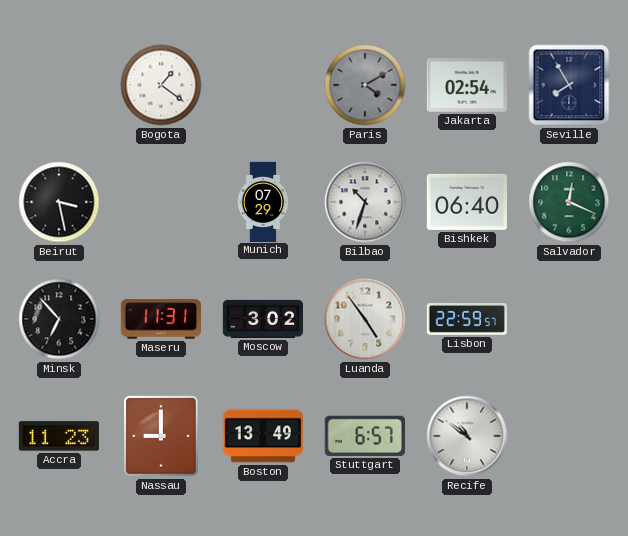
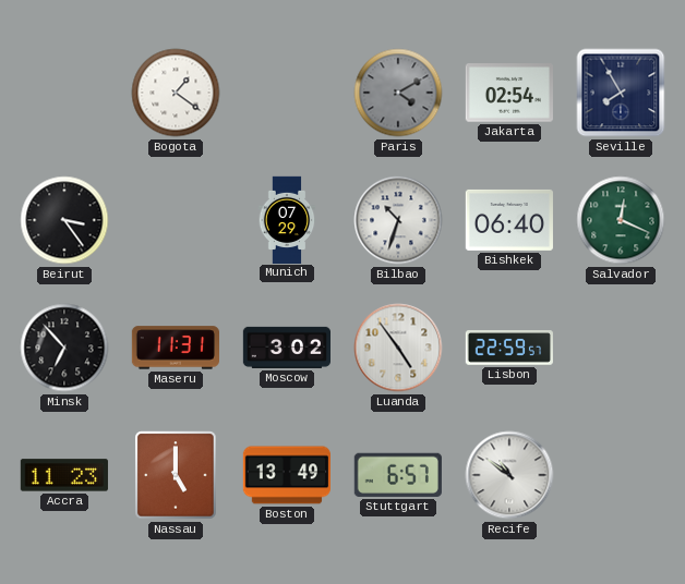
Beirut: 3:28 -> 3:24 (64, 220)
Nassau: 9:00 -> 5:00 (176, 475)
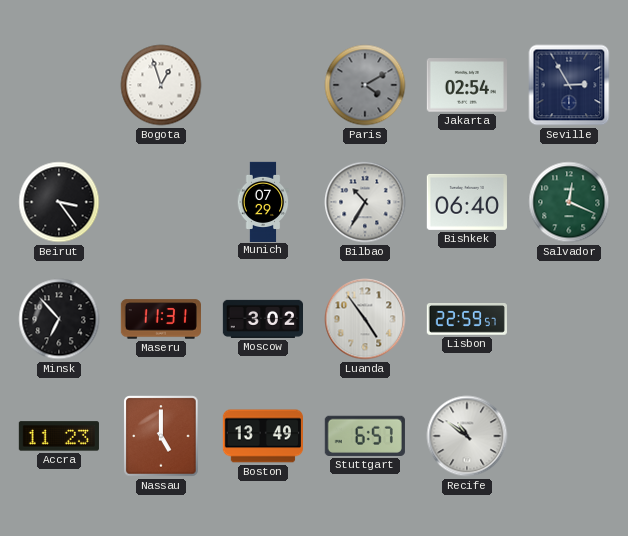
Bogota: 1:21 -> 12:57 (161, 85)
Seville: 7:55 -> 2:55 (569, 85)
Bilbao: 10:33 -> 10:35 (365, 202)
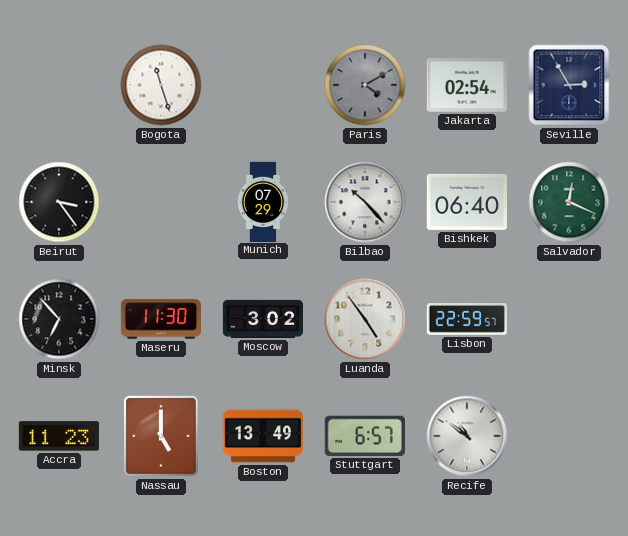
Bogota: 12:57 -> 11:27 (161, 85)
Bilbao: 10:35 -> 10:23 (365, 202)
Maseru: 11:31 -> 11:30 (160, 319)
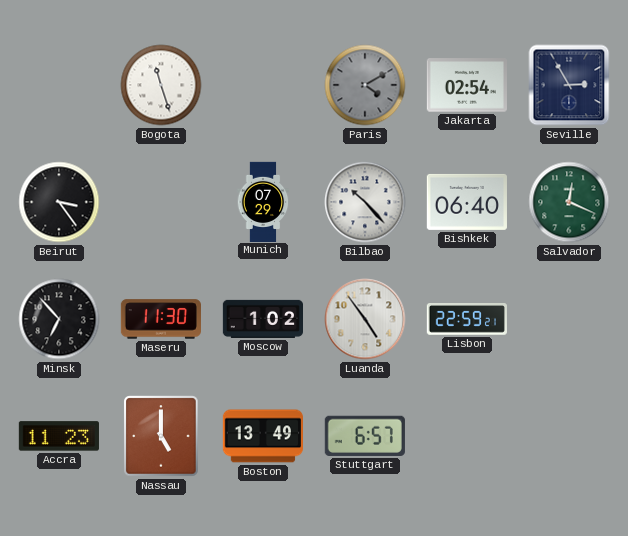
Moscow: 3:02 -> 1:02 (262, 319)
Lisbon: 22:59:57 -> 22:59:21 (467, 320)
Recife: 10:51 -> none (467, 436)
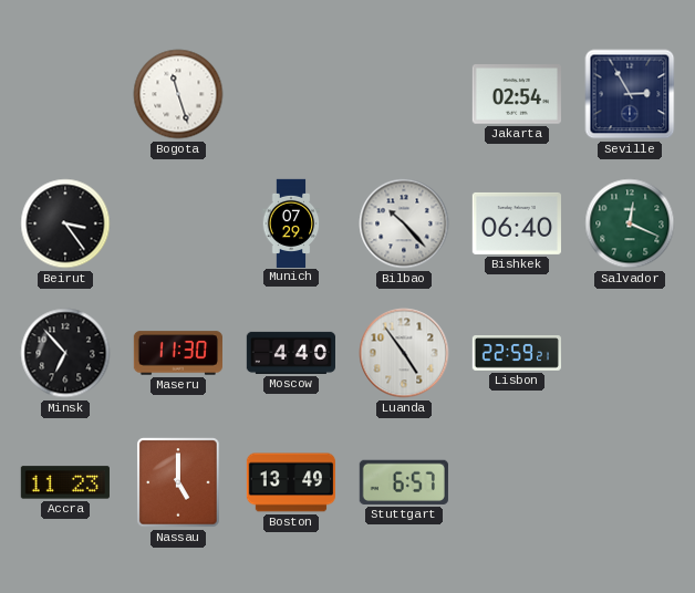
Paris: 4:10 -> none (365, 85)
Moscow: 1:02 -> 4:40 (290, 353)
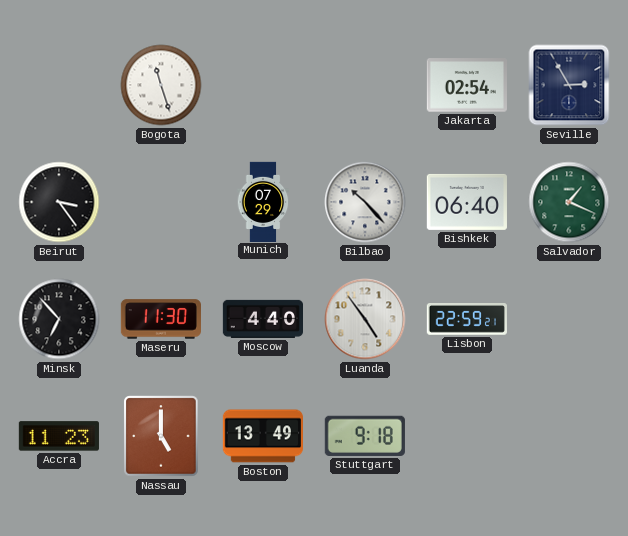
Salvador: 12:19 -> 1:19 (569, 202)
Stuttgart: 6:57 -> 9:18 (365, 436)
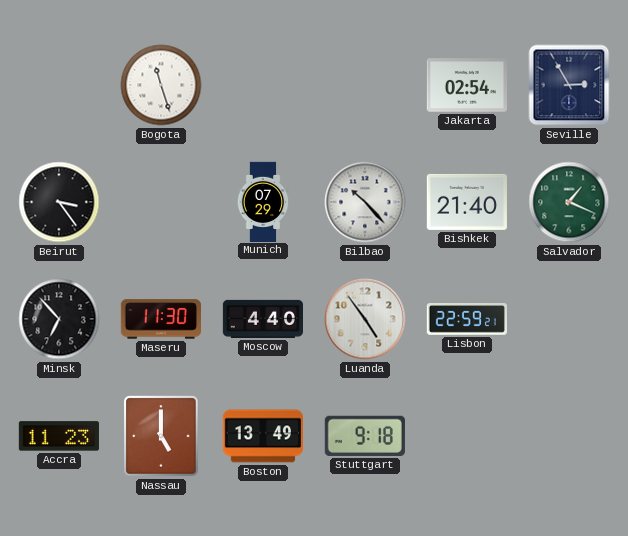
Bishkek: 06:40 -> 21:40 (467, 202)
